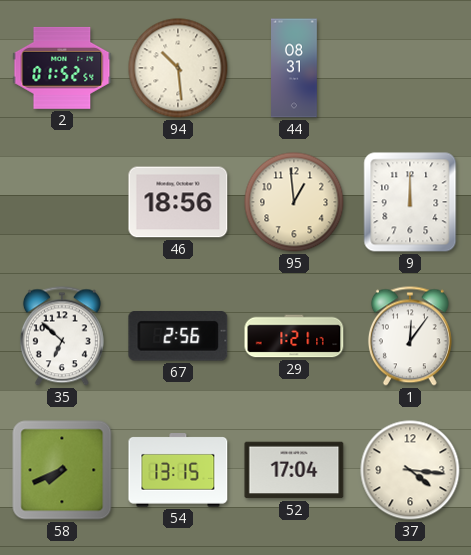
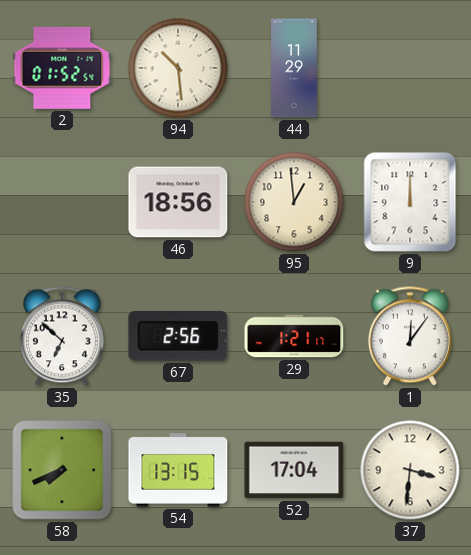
44: 08:31 -> 11:29 (294, 68)
37: 4:16 -> 3:31 (410, 470)
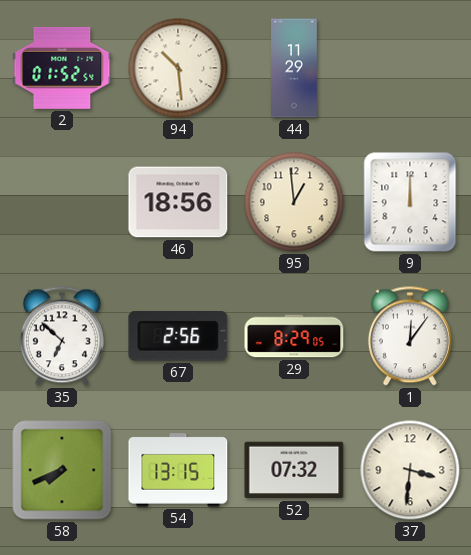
29: 1:21 -> 8:29 (294, 336)
52: 17:04 -> 07:32 (294, 470)
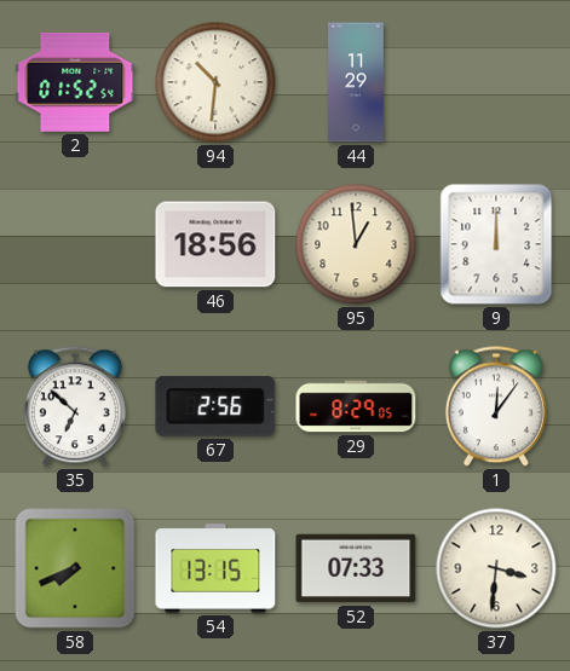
94: 10:29 -> 10:31 (215, 82)
52: 07:32 -> 07:33 (356, 568)
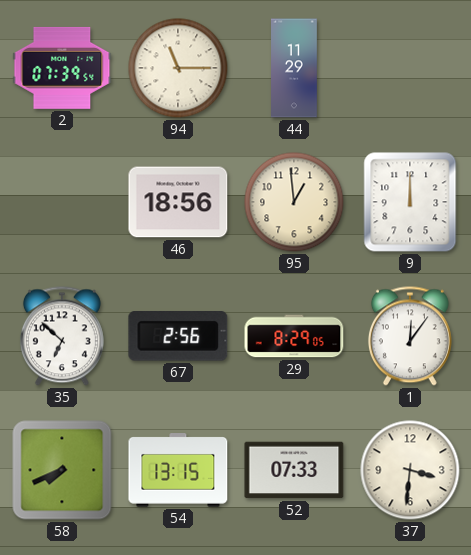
2: 01:52 -> 07:39 (62, 68)
94: 10:31 -> 11:15 (178, 68)
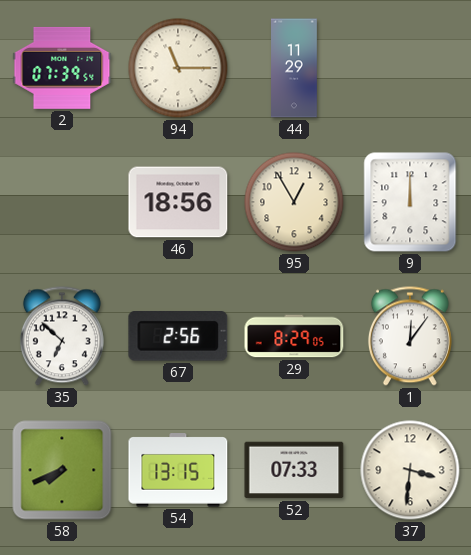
95: 12:59 -> 12:55 (294, 202)
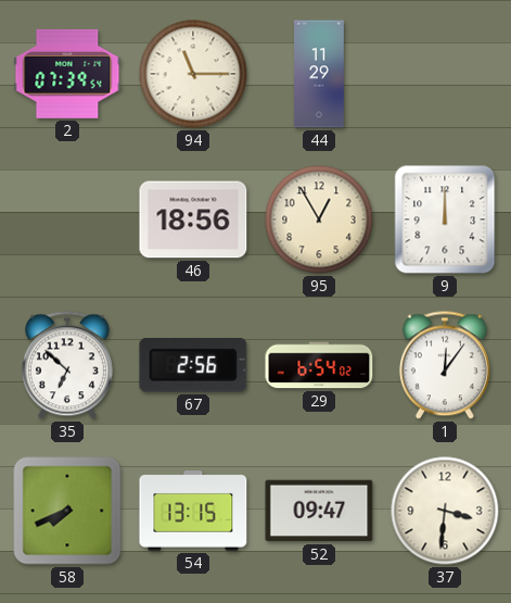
29: 8:29 -> 6:54 (319, 365)
52: 07:33 -> 09:47 (319, 511)
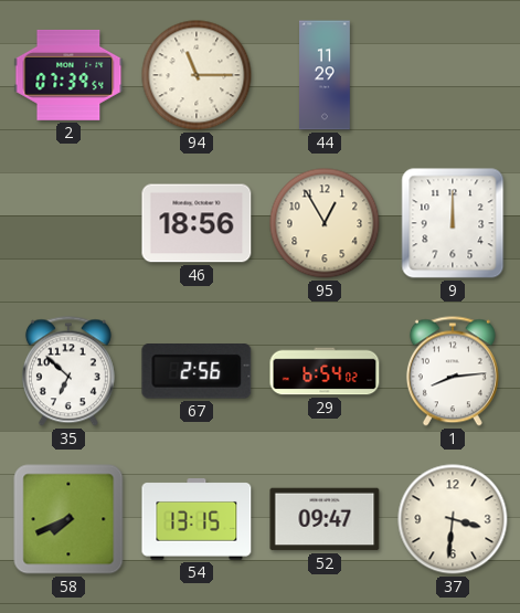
1: 12:06 -> 8:14 (453, 371)
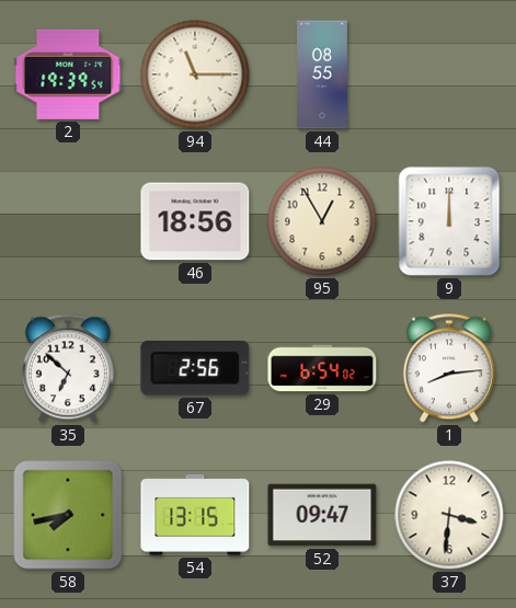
2: 07:39 -> 19:39 (68, 74)
44: 11:29 -> 08:55 (322, 74)
58: 7:41 -> 7:43 (68, 515)
